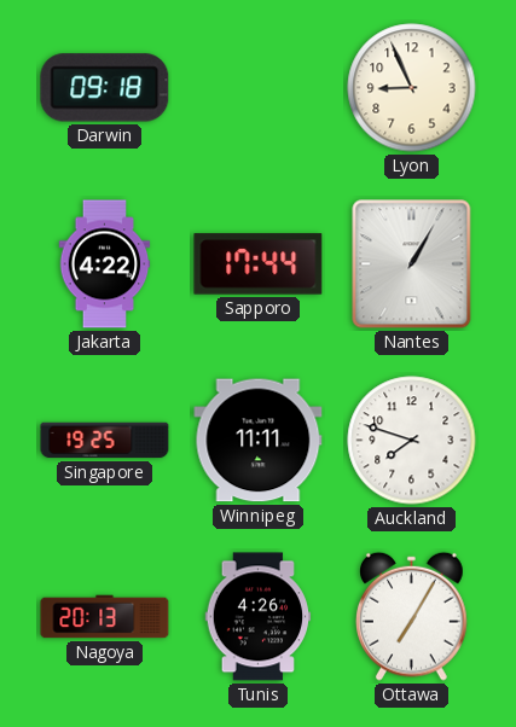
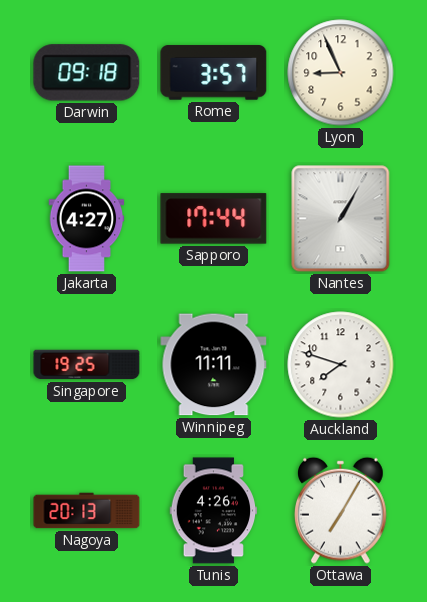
Rome: none -> 3:57 (214, 73)
Jakarta: 4:22 -> 4:27 (87, 219)
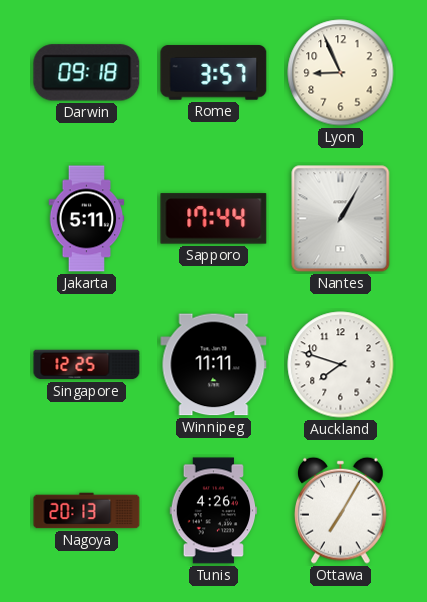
Jakarta: 4:27 -> 5:11 (87, 219)
Singapore: 19:25 -> 12:25 (87, 365)
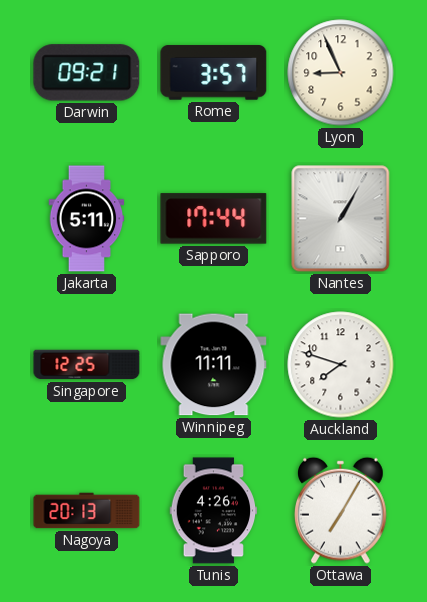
Darwin: 09:18 -> 09:21 (87, 73)
